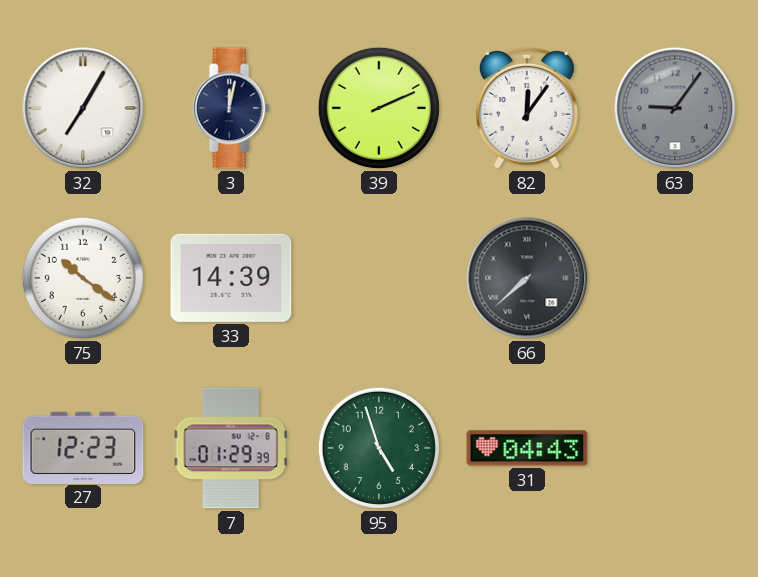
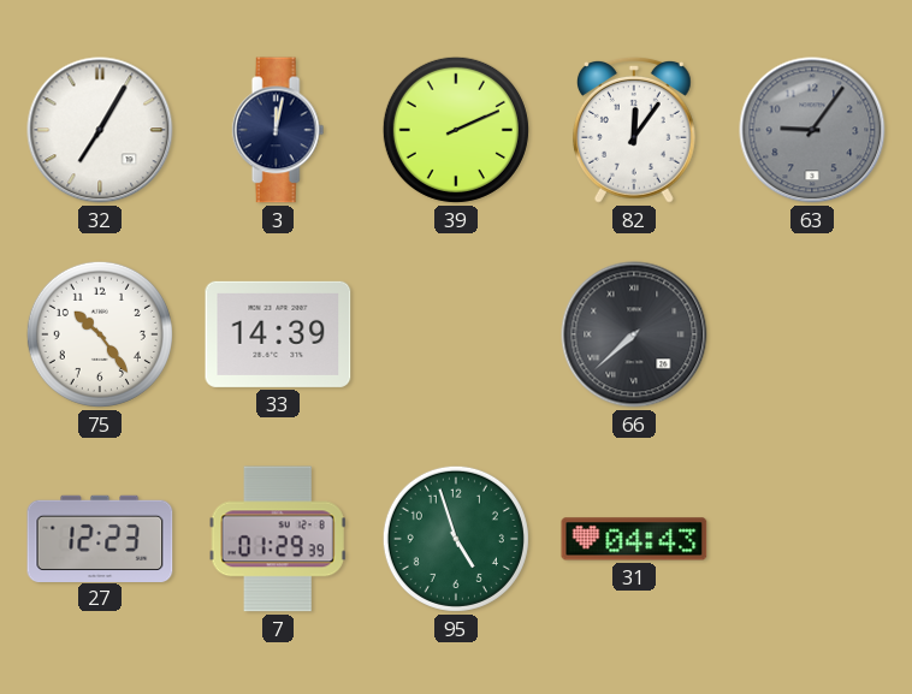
75: 10:21 -> 10:24 (100, 334)
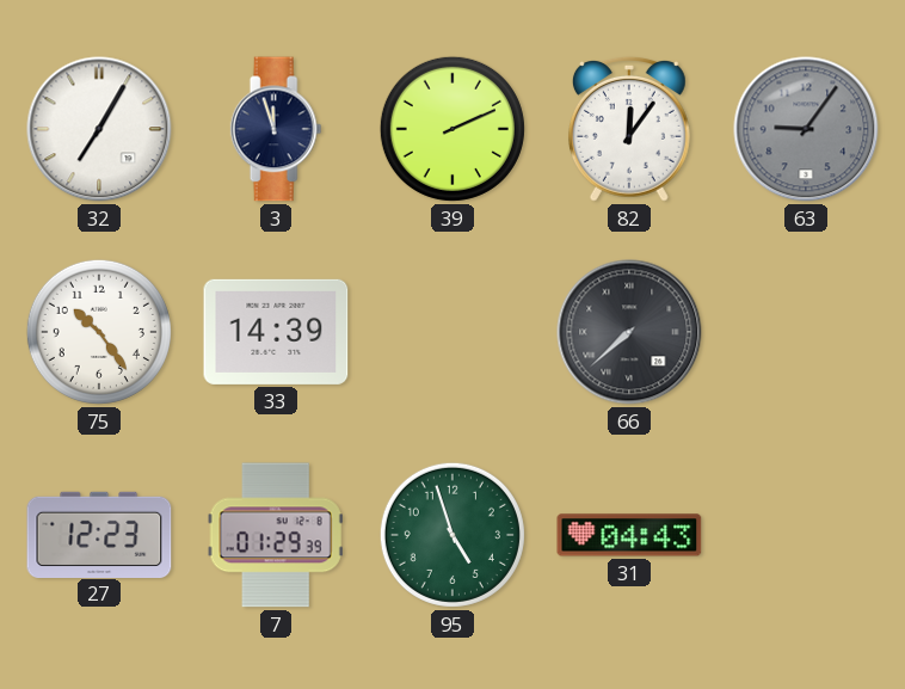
3: 12:02 -> 11:57 (276, 129)
